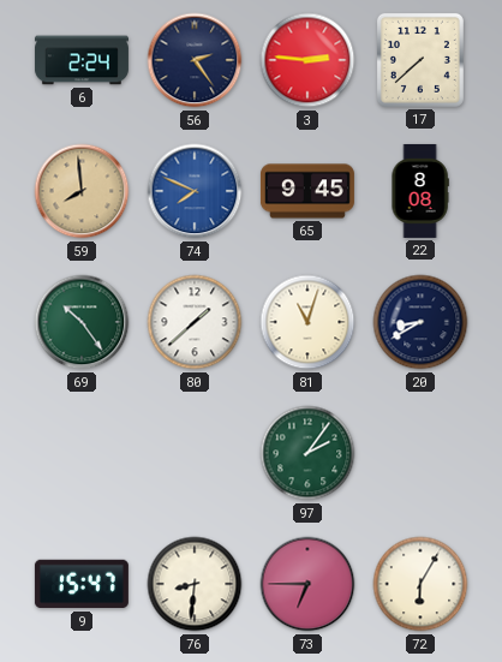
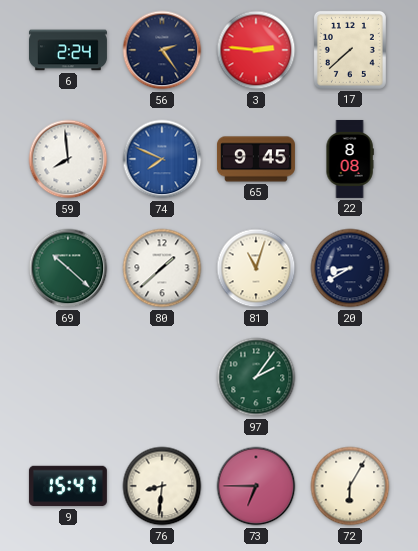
59 dial: champagne -> white (68, 159)
69: 10:24 -> 10:22 (68, 268)
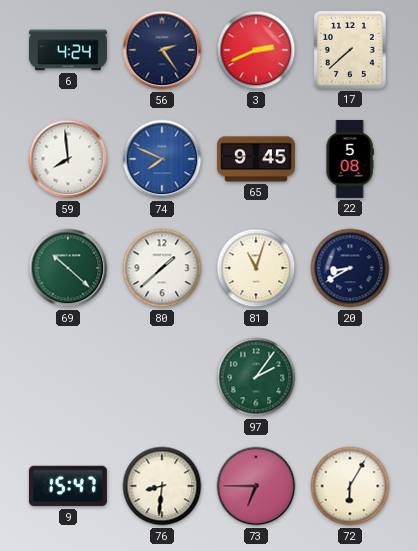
6: 2:24 -> 4:24 (68, 50)
3: 2:46 -> 2:41 (256, 50)
22: 8:08 -> 5:08 (350, 159)
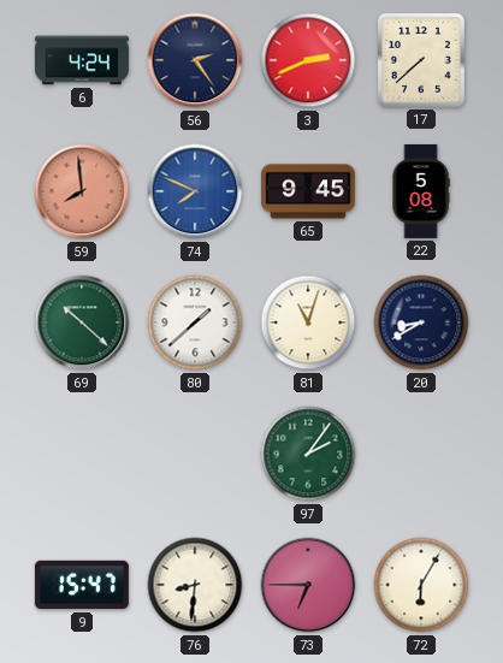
59 dial: white -> salmon (82, 191)
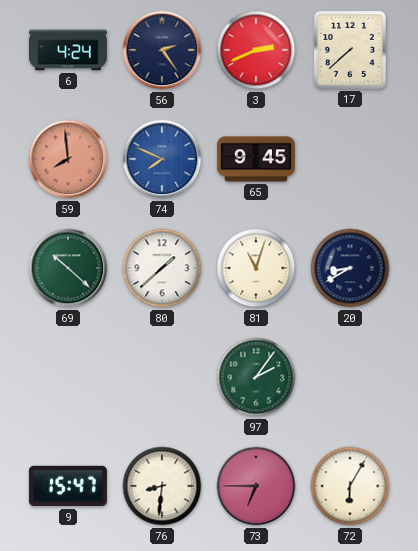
22: 5:08 -> none (421, 191)
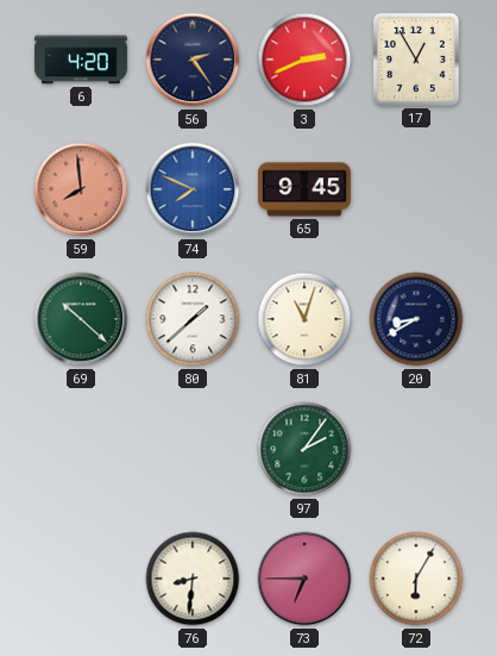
6: 4:24 -> 4:20 (81, 60)
17: 7:38 -> 12:55 (416, 60)
9: 15:47 -> none (68, 486)
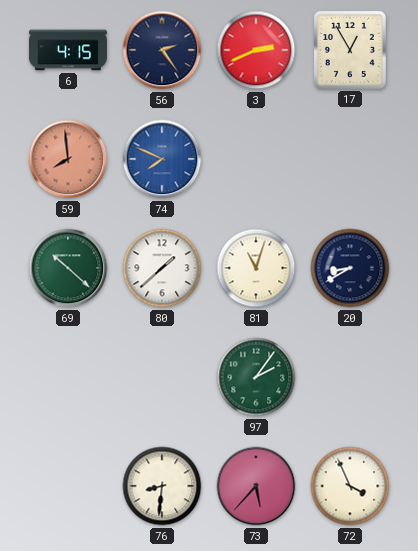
6: 4:20 -> 4:15 (68, 50)
65: 9:45 -> none (304, 189)
73: 6:45 -> 5:37 (256, 486)
72: 6:05 -> 3:56 (350, 486)
